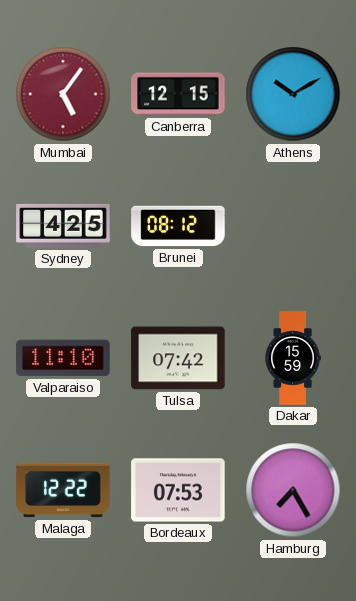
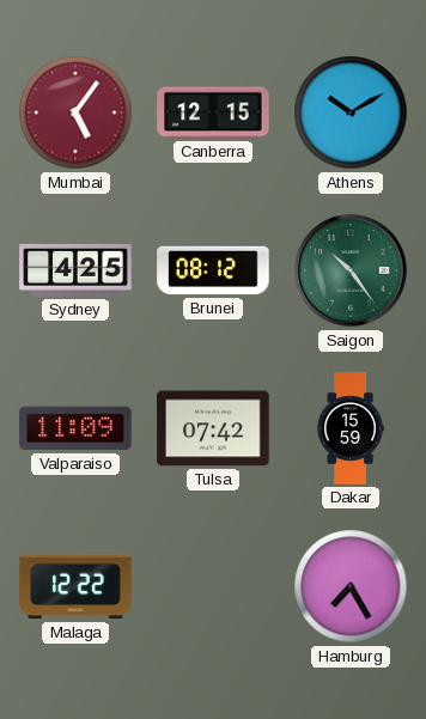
Saigon: none -> 10:24 (351, 270)
Valparaiso: 11:10 -> 11:09 (75, 428)
Bordeaux: 07:53 -> none (178, 490)
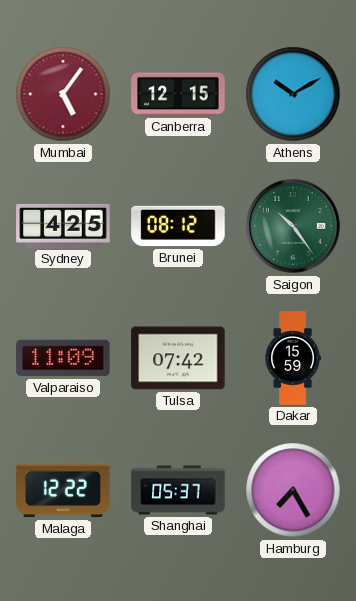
Shanghai: none -> 05:37 (178, 490)
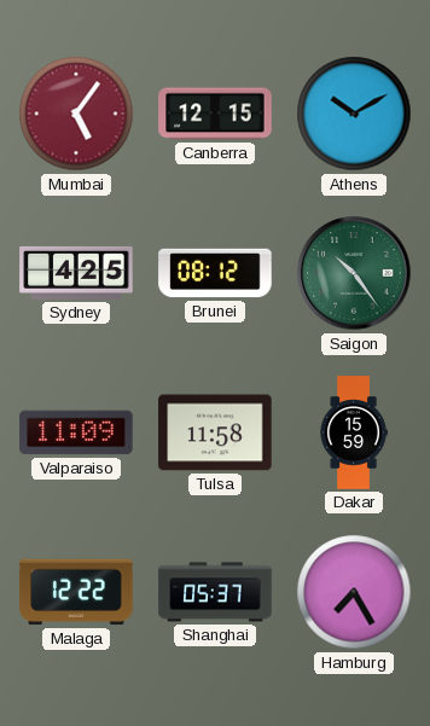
Tulsa: 07:42 -> 11:58 (215, 432)
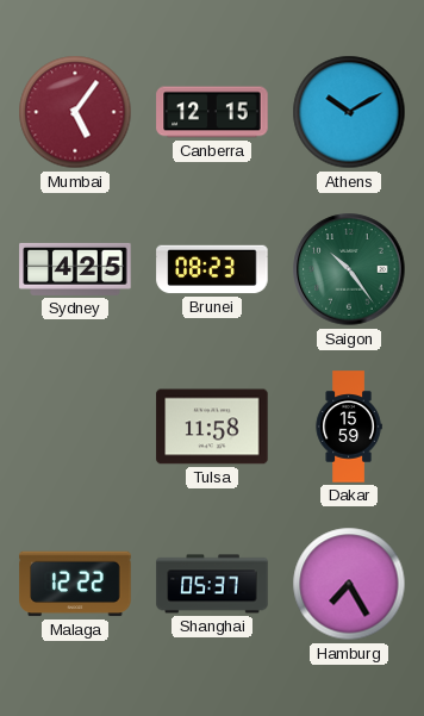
Brunei: 08:12 -> 08:23 (212, 269)
Valparaiso: 11:09 -> none (76, 432)
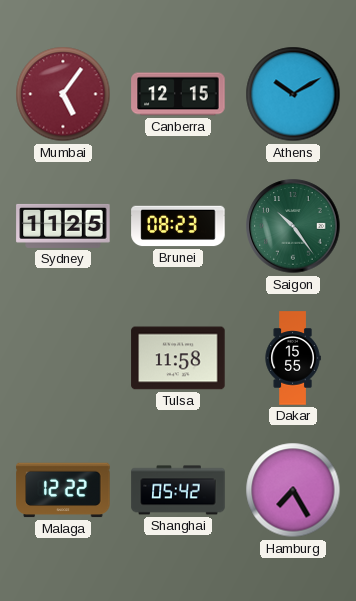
Sydney: 4:25 -> 11:25 (63, 226)
Dakar: 15:59 -> 15:55 (293, 358)
Shanghai: 05:37 -> 05:42 (178, 490)
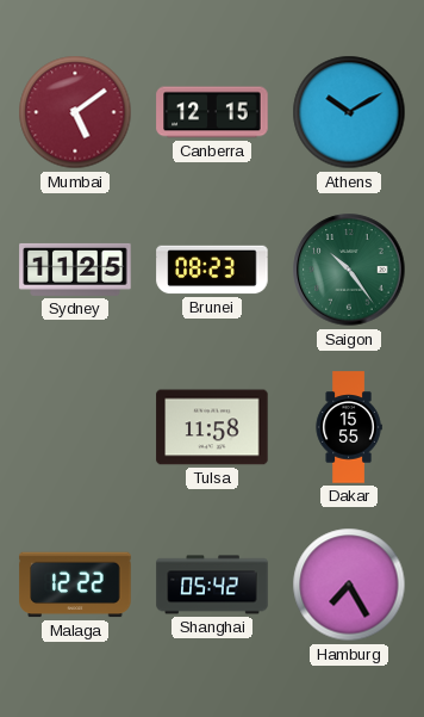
Mumbai: 5:06 -> 5:09 (75, 112)
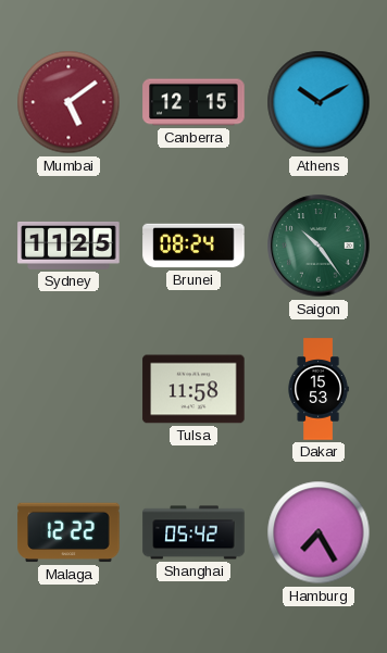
Brunei: 08:23 -> 08:24 (193, 246)
Dakar: 15:55 -> 15:53 (319, 389)
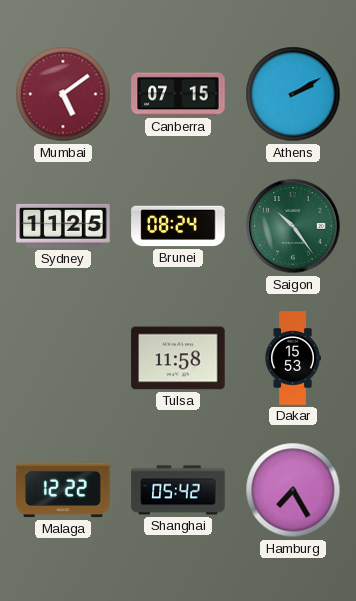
Canberra: 12:15 -> 07:15 (178, 94)
Athens: 10:10 -> 2:10 (293, 94)
